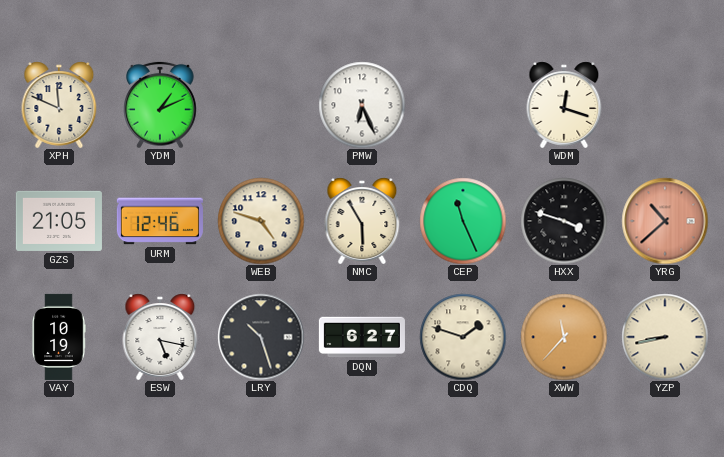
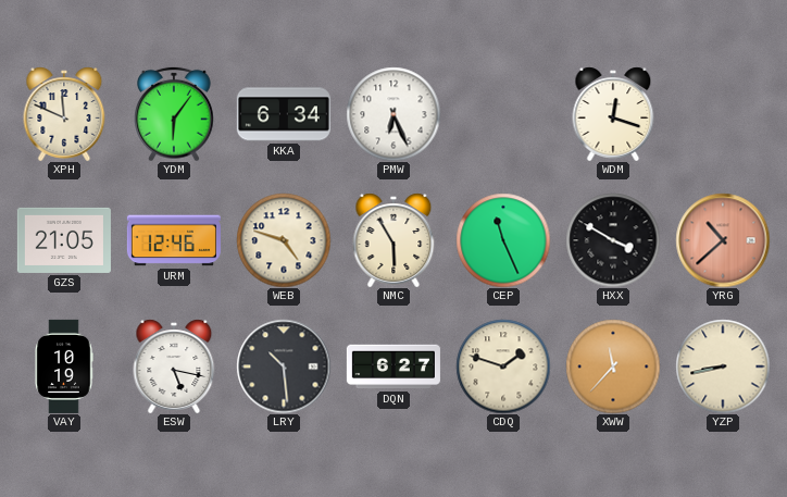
YDM: 1:11 -> 6:06 (174, 114)
KKA: none -> 6:34 (284, 114)
HXX: 3:48 -> 3:50 (613, 240)
LRY: 10:27 -> 10:29 (284, 366)
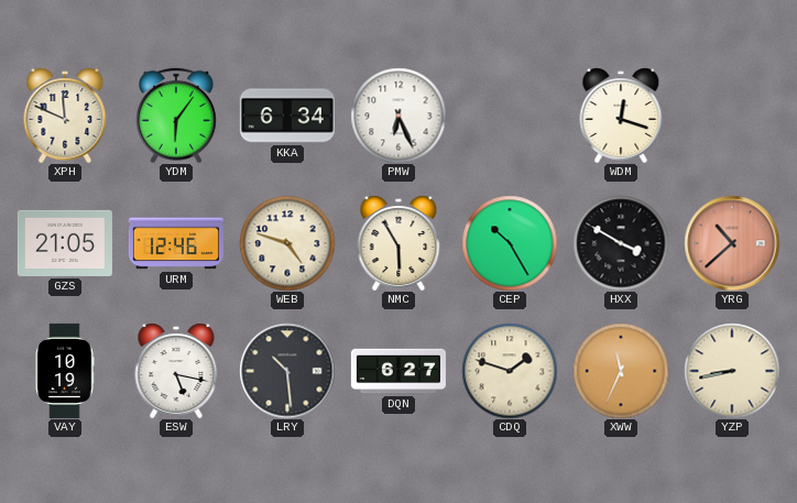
CEP: 11:26 -> 10:25 (510, 243)
XWW: 11:37 -> 11:34 (621, 371)
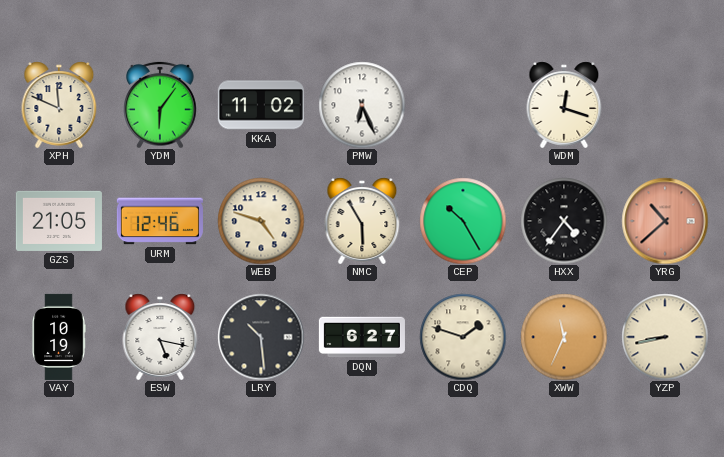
KKA: 6:34 -> 11:02 (261, 105)
HXX: 3:50 -> 4:36 (564, 221)
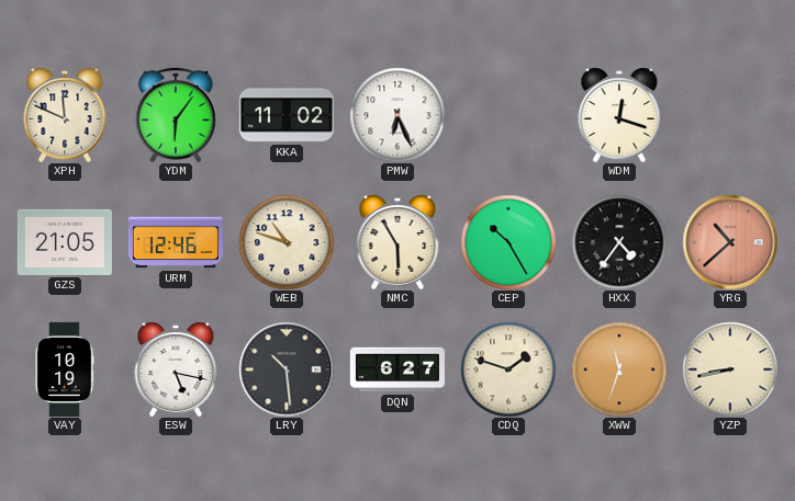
WEB: 4:48 -> 10:48 (287, 242)
XWW: 11:34 -> 11:33 (619, 369)
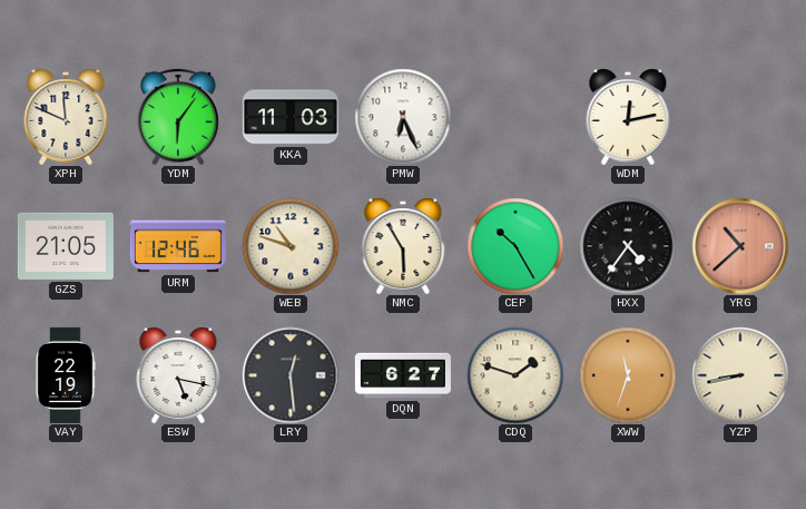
KKA: 11:02 -> 11:03 (291, 117)
WDM: 12:18 -> 12:13 (628, 117)
VAY: 10:19 -> 22:19 (66, 375)
LRY: 10:29 -> 12:29 (291, 375)
